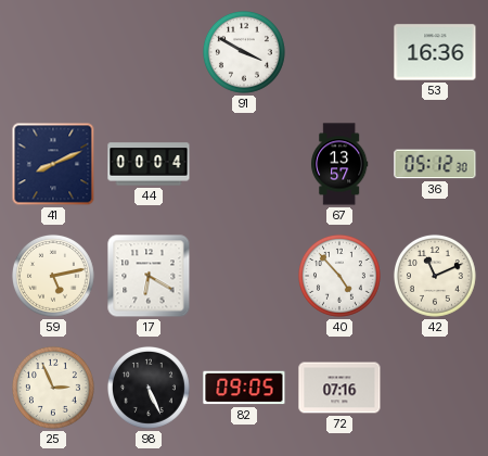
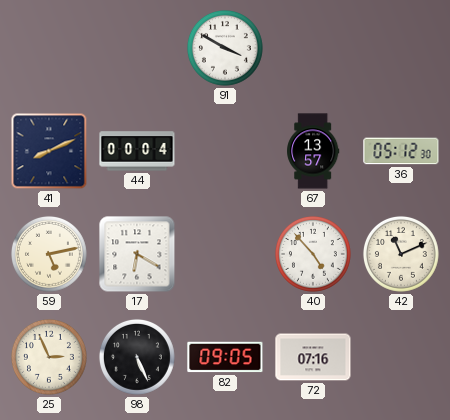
53: 16:36 -> none (435, 52)
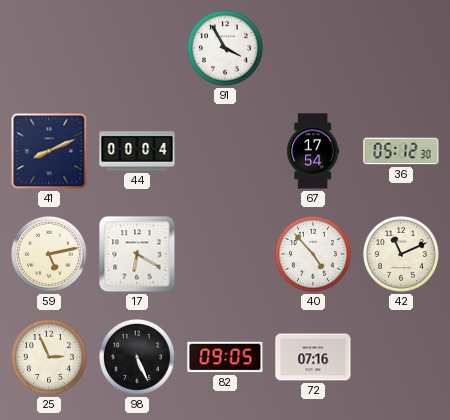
91: 3:50 -> 3:55 (225, 48)
67: 13:57 -> 17:54 (313, 151)
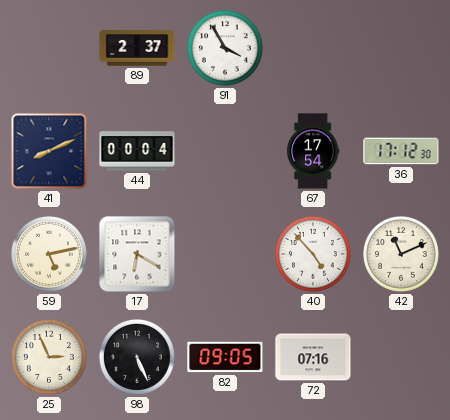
89: none -> 2:37 (137, 48)
36: 05:12 -> 17:12 (401, 151)
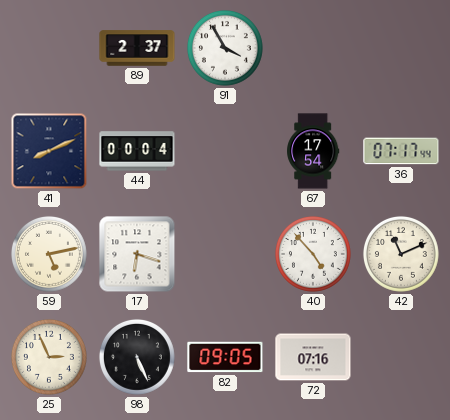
36: 17:12 -> 07:17 (401, 151)
17: 6:20 -> 6:18 (137, 254)
